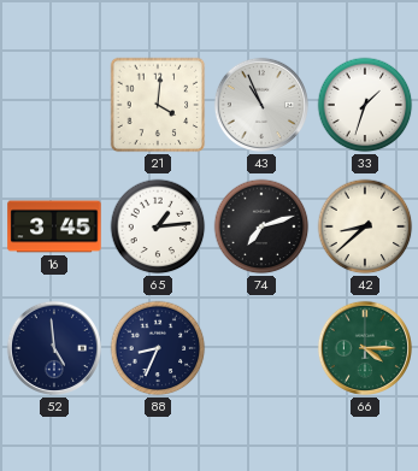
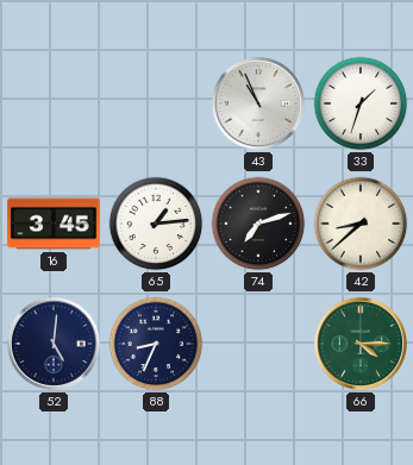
21: 4:01 -> none (158, 105)
52: 4:59 -> 5:01 (54, 344)
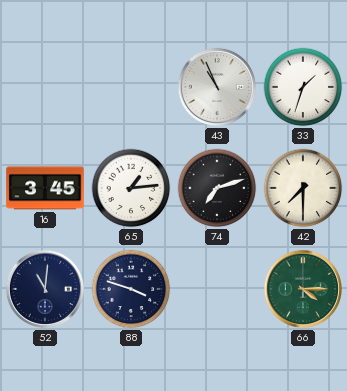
42: 8:38 -> 7:30 (303, 188)
52: 5:01 -> 11:01 (45, 289)
88: 8:34 -> 3:48 (131, 289)
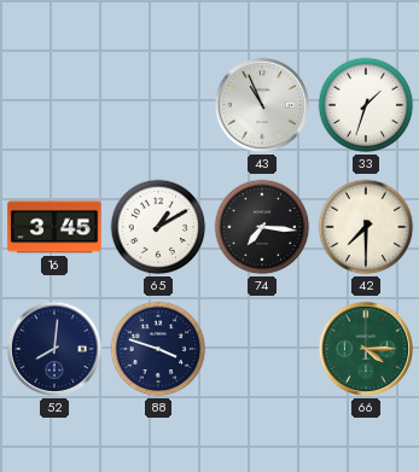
65: 1:14 -> 1:10 (158, 227)
74: 7:12 -> 7:16 (262, 227)
52: 11:01 -> 8:01 (54, 349)
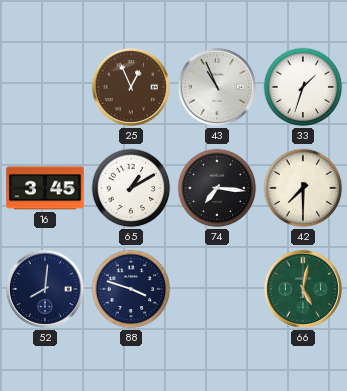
25: none -> 12:56 (131, 87)
66: 4:15 -> 5:02 (303, 289)
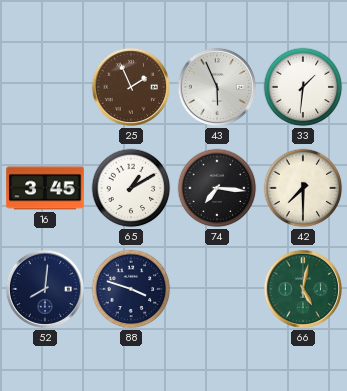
25: 12:56 -> 1:56 (131, 87)
43: 10:56 -> 5:56 (217, 87)
33: 1:33 -> 1:31 (303, 87)
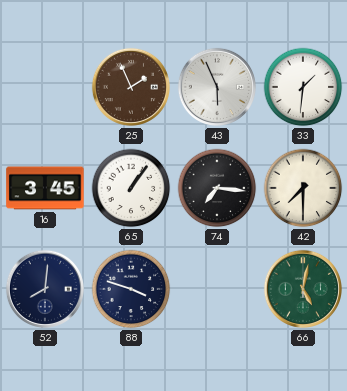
65: 1:10 -> 1:06 (131, 188)
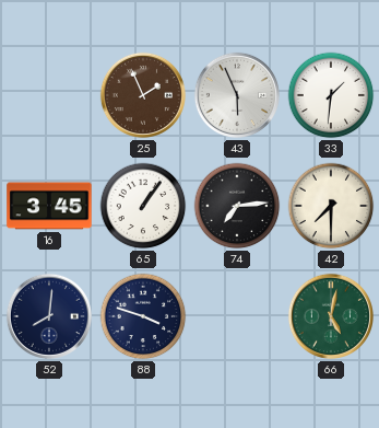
74: 7:16 -> 7:14 (237, 206)
